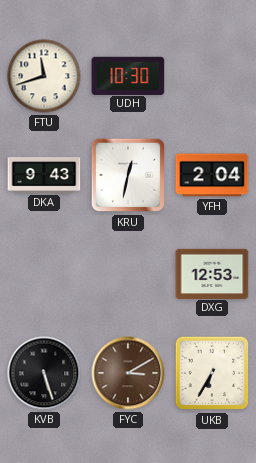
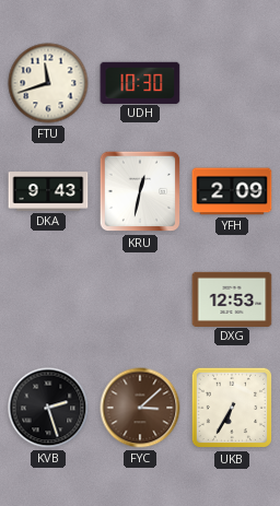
YFH: 2:04 -> 2:09 (232, 191)
KVB: 5:27 -> 2:27 (48, 408)
FYC: 3:10 -> 3:08 (140, 408)
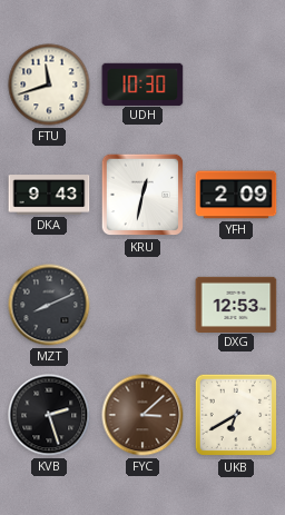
MZT: none -> 8:11 (49, 305)
UKB: 6:35 -> 6:40 (236, 415)
